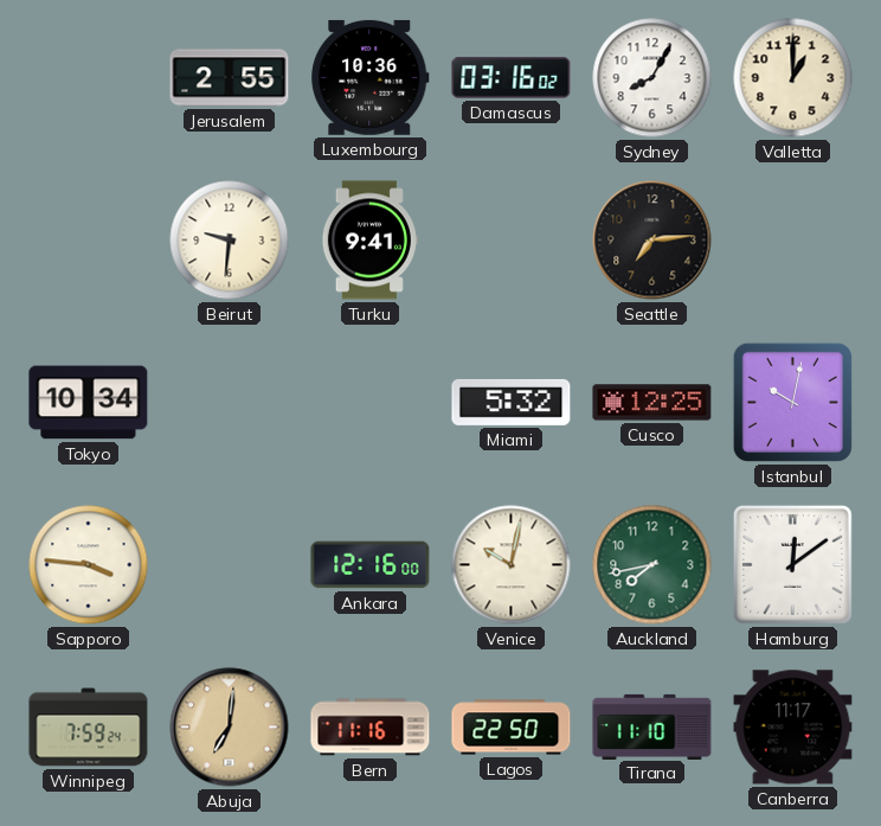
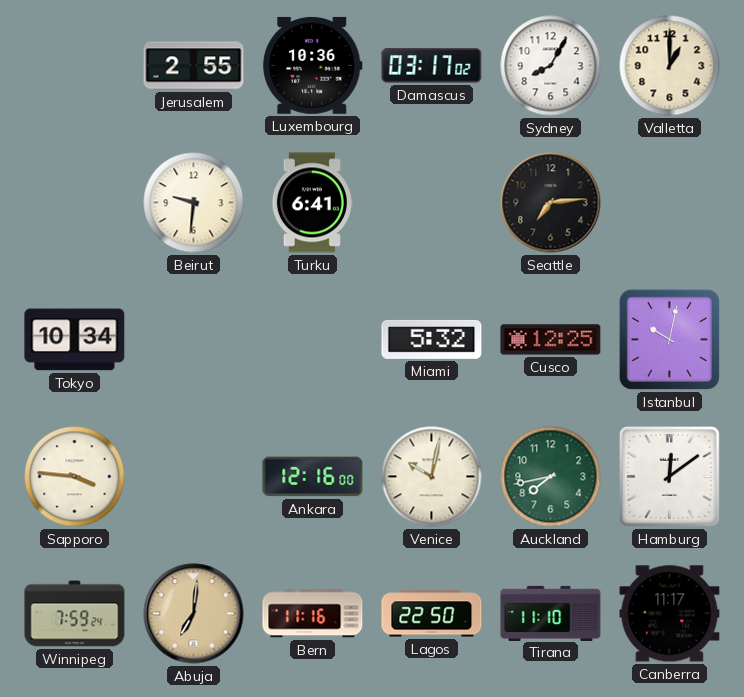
Damascus: 03:16 -> 03:17 (432, 66)
Turku: 9:41 -> 6:41 (312, 203)
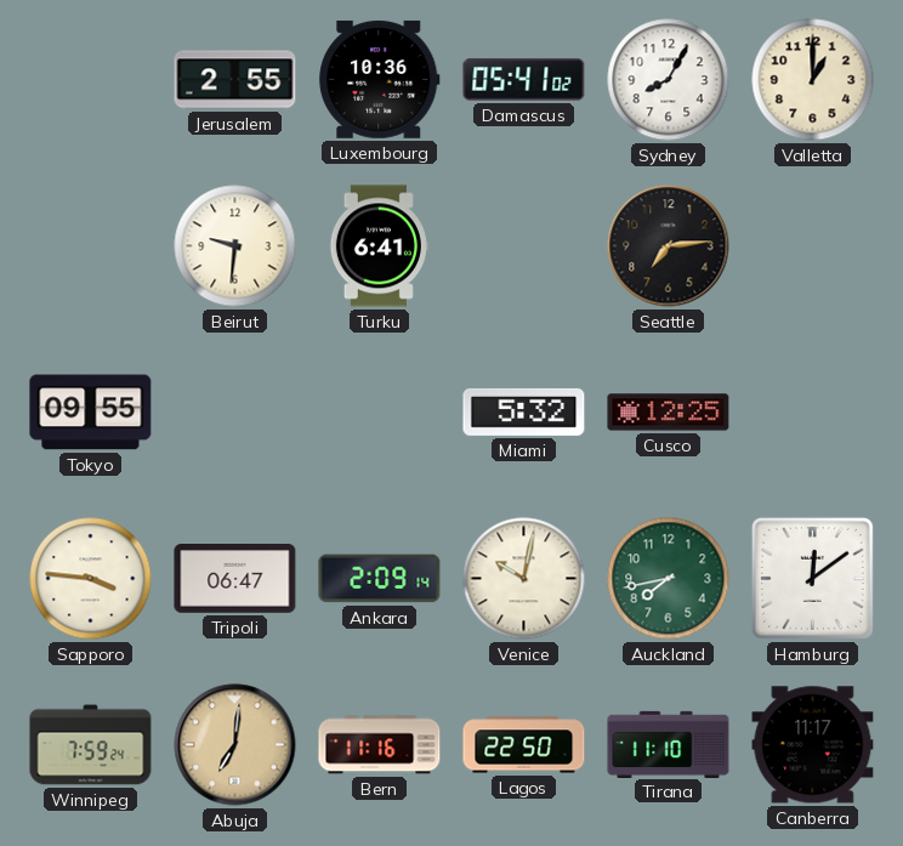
Damascus: 03:17 -> 05:41 (524, 80)
Tokyo: 10:34 -> 09:55 (91, 413)
Istanbul: 10:02 -> none (669, 339)
Tripoli: none -> 06:47 (235, 579)
Ankara: 12:16 -> 2:09 (380, 579)
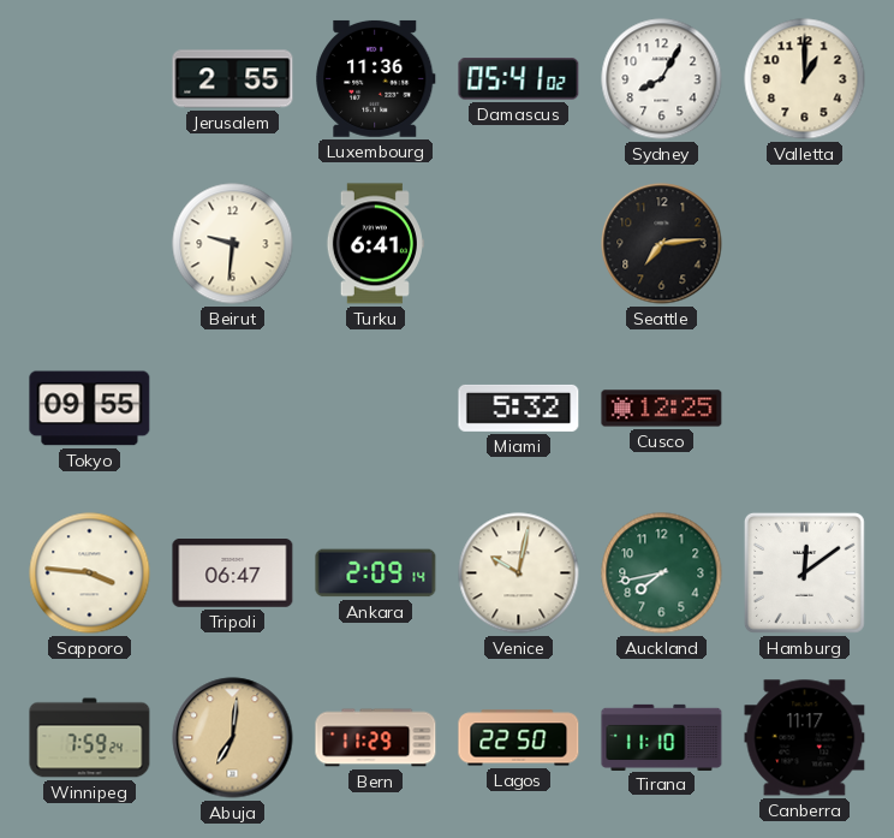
Luxembourg: 10:36 -> 11:36 (376, 78)
Bern: 11:16 -> 11:29 (376, 738)
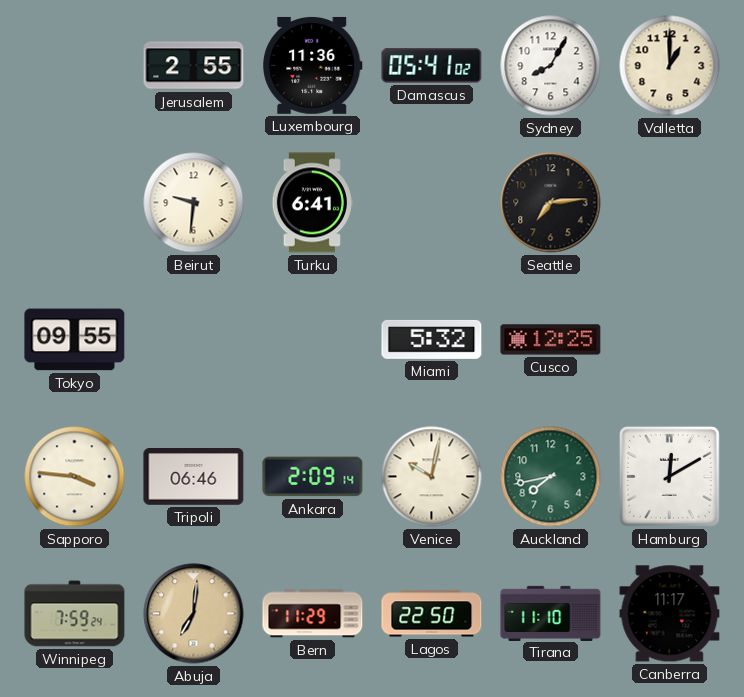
Tripoli: 06:47 -> 06:46 (194, 477)
Hamburg: 12:09 -> 12:10 (669, 476)
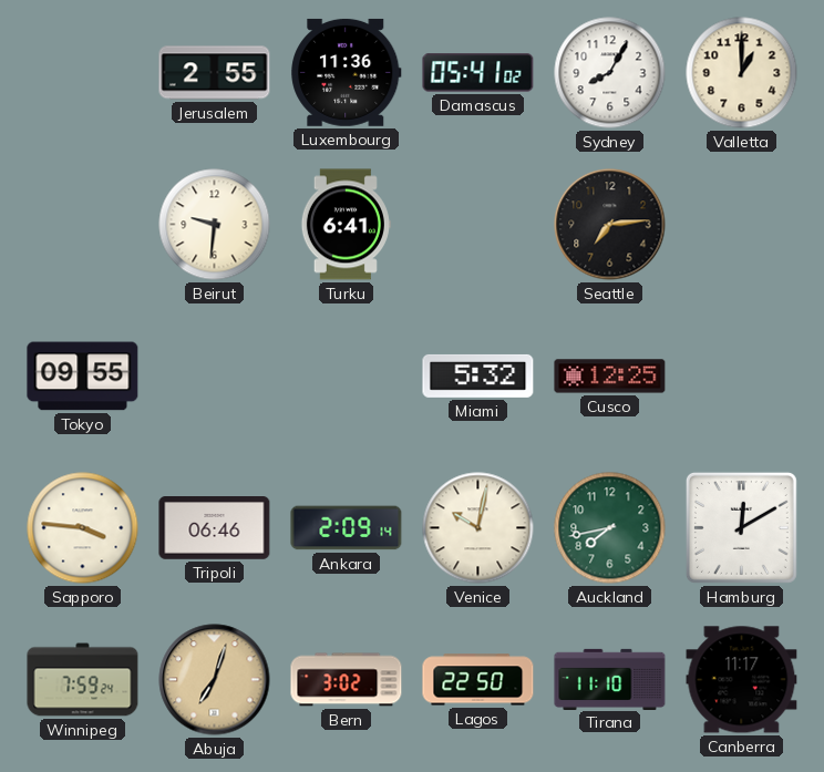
Abuja: 7:01 -> 7:03 (215, 680)
Bern: 11:29 -> 3:02 (347, 680)
